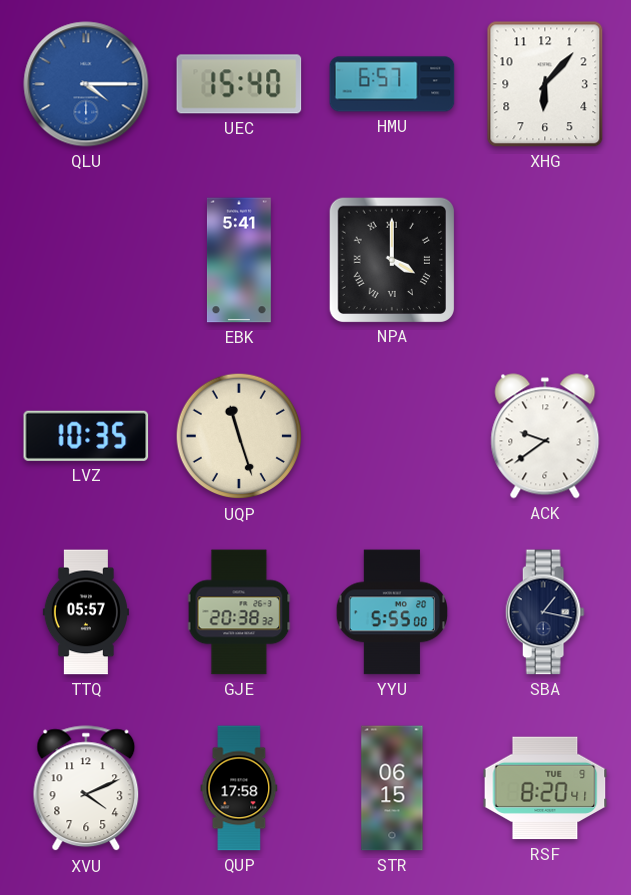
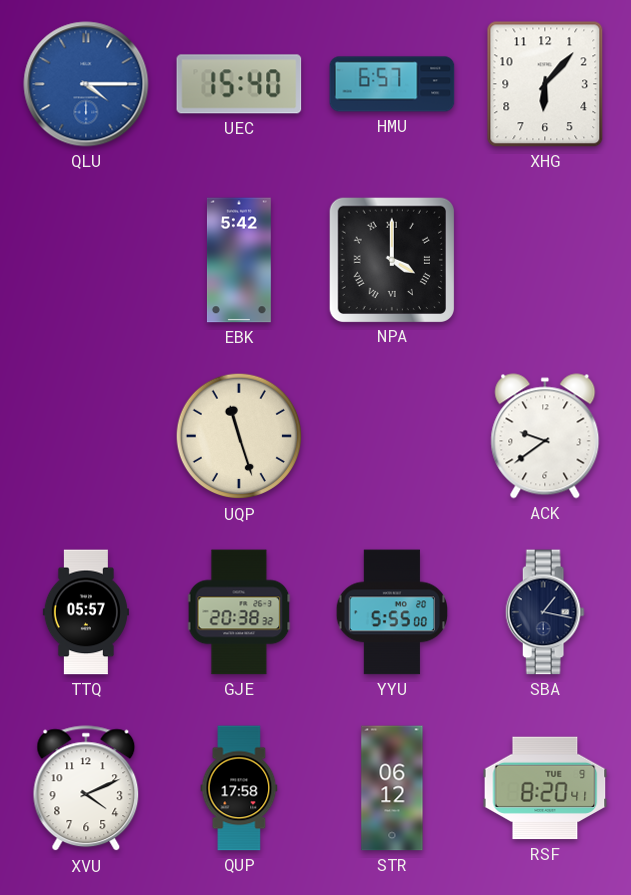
EBK: 5:41 -> 5:42 (239, 260)
LVZ: 10:35 -> none (86, 436)
STR: 06:15 -> 06:12 (392, 788)
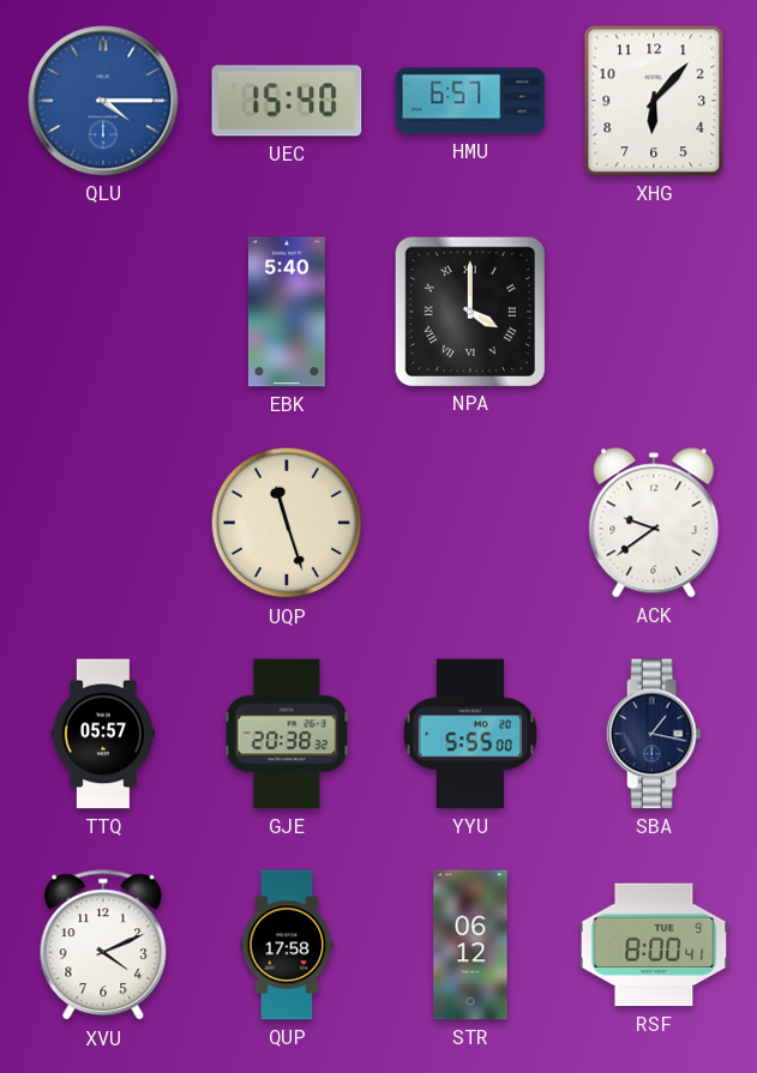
EBK: 5:42 -> 5:40 (287, 312)
RSF: 8:20 -> 8:00 (654, 945)
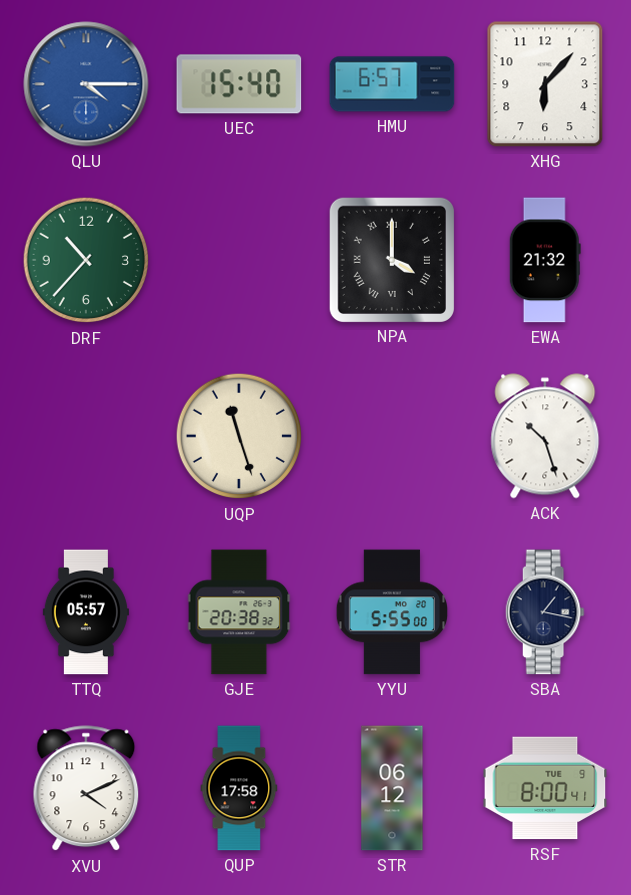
DRF: none -> 10:37 (86, 260)
EBK: 5:40 -> none (287, 312)
EWA: none -> 21:32 (545, 260)
ACK: 9:39 -> 10:27 (545, 436)
